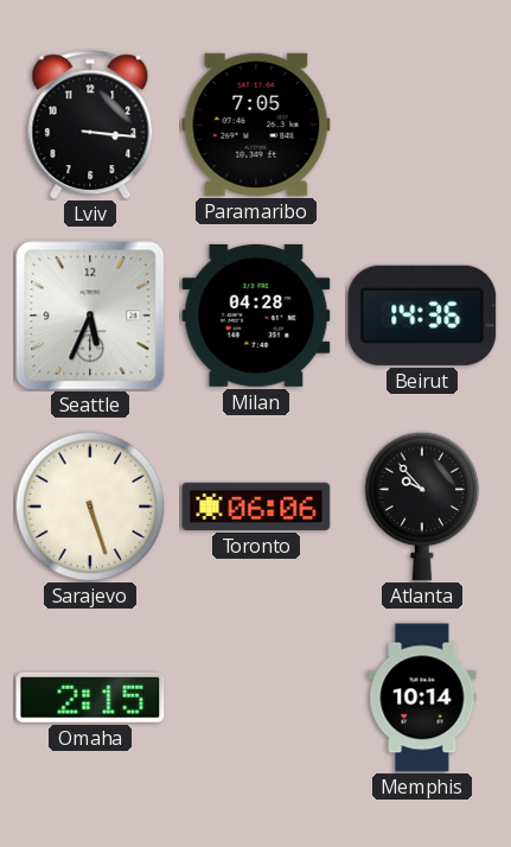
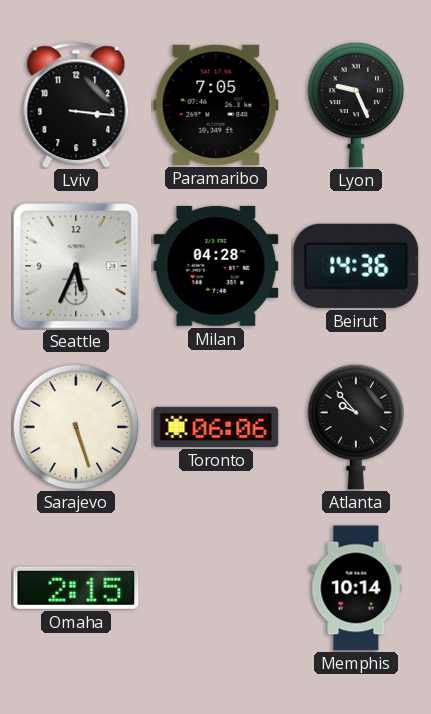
Lyon: none -> 9:26 (356, 105)
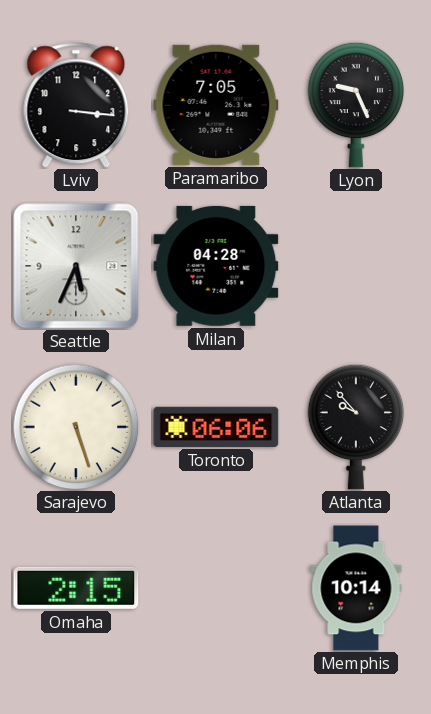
Beirut: 14:36 -> none (356, 266)
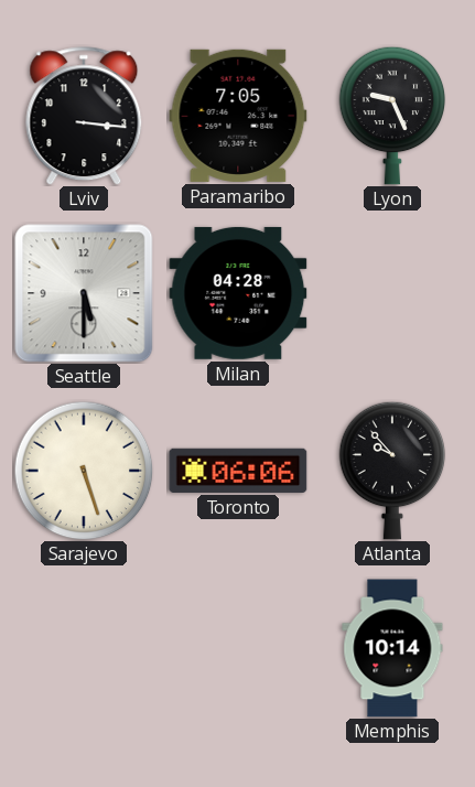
Seattle: 5:34 -> 5:30 (84, 293)
Omaha: 2:15 -> none (76, 588)
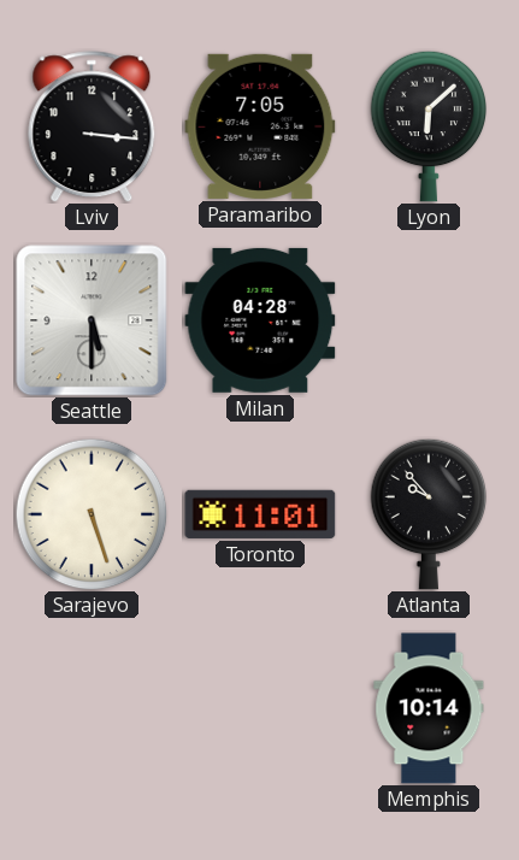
Lyon: 9:26 -> 6:08 (429, 126)
Toronto: 06:06 -> 11:01 (260, 514)
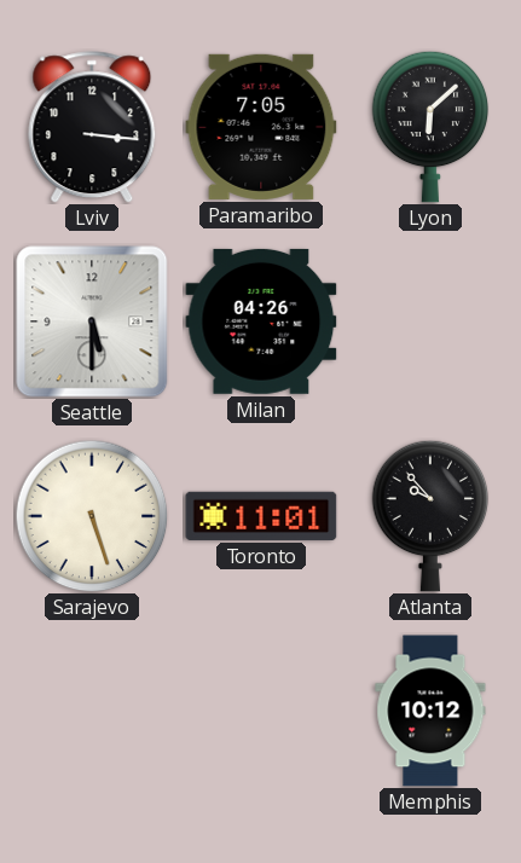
Milan: 04:28 -> 04:26 (261, 322)
Memphis: 10:14 -> 10:12 (430, 711)
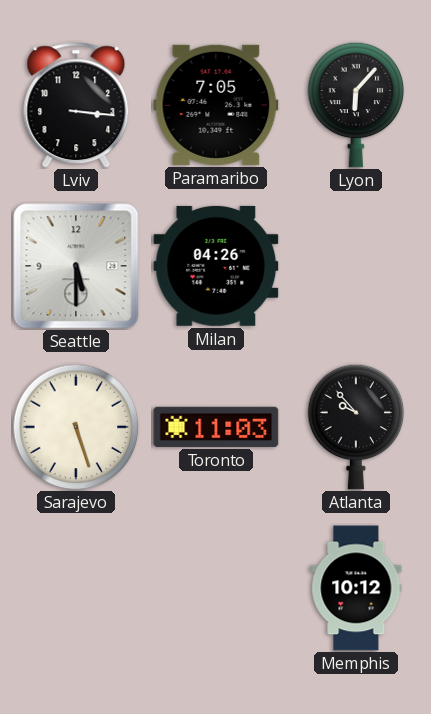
Lyon: 6:08 -> 6:07 (356, 105)
Toronto: 11:01 -> 11:03 (216, 427)
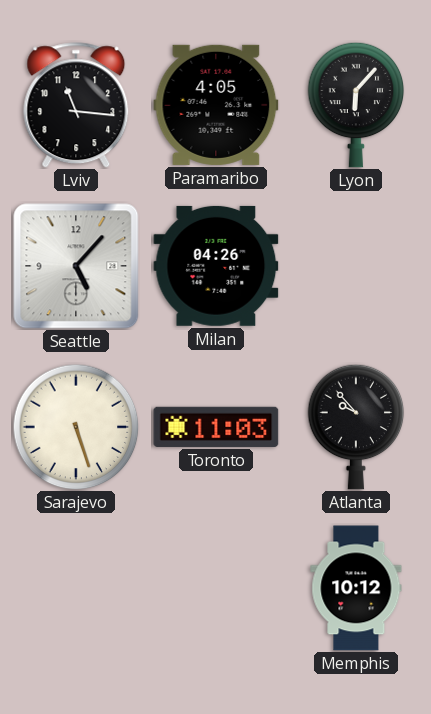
Lviv: 3:16 -> 11:16 (76, 105)
Paramaribo: 7:05 -> 4:05 (216, 105)
Seattle: 5:30 -> 5:07 (76, 266)
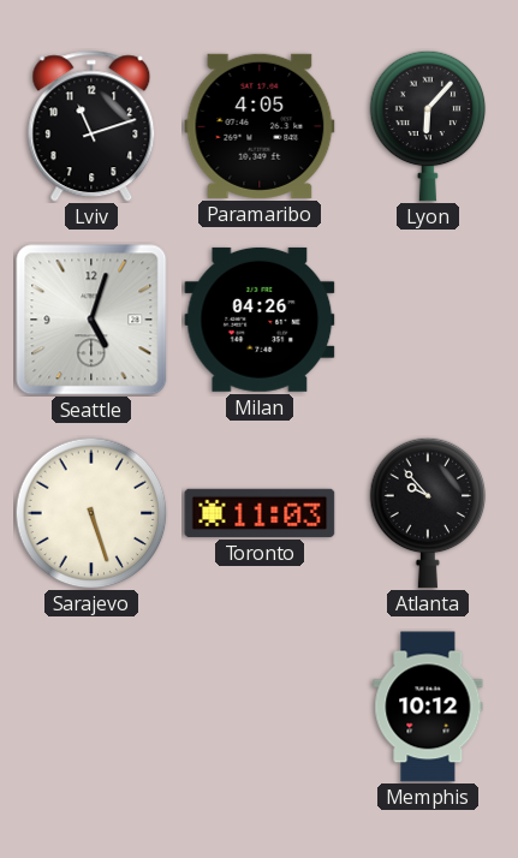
Lviv: 11:16 -> 11:12 (91, 126)
Seattle: 5:07 -> 5:03 (91, 320)
